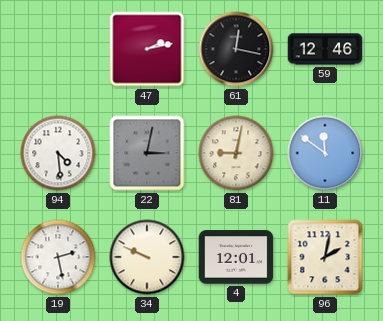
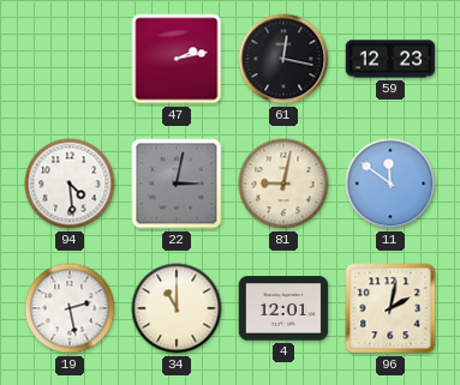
59: 12:46 -> 12:23 (390, 59)
34: 9:49 -> 11:00 (177, 308)
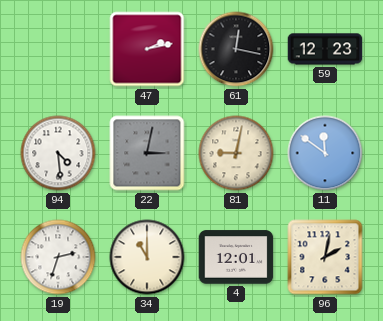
19: 2:28 -> 2:33 (58, 257)
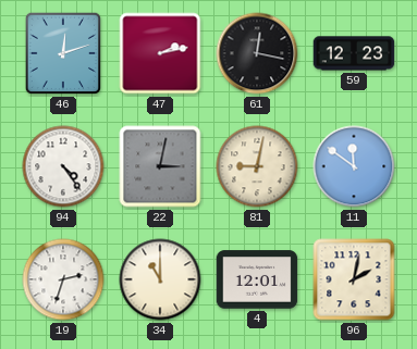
46: none -> 12:12 (63, 53)
94: 4:29 -> 4:24 (63, 166)
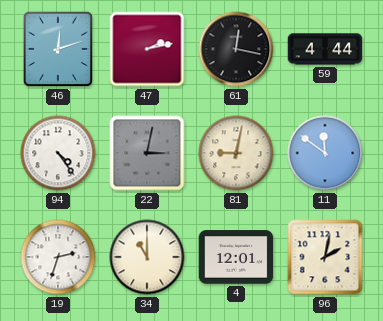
59: 12:23 -> 4:44 (325, 49)
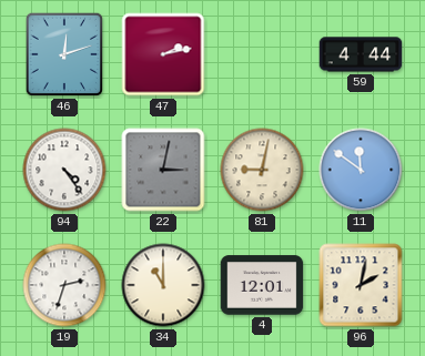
61: 12:17 -> none (236, 49)
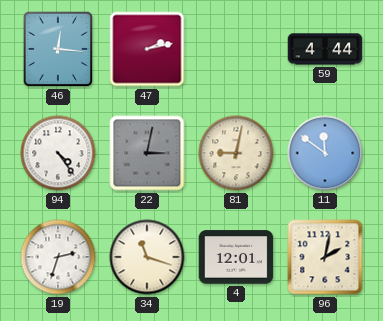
46: 12:12 -> 12:16 (58, 49)
34: 11:00 -> 11:18 (147, 257)
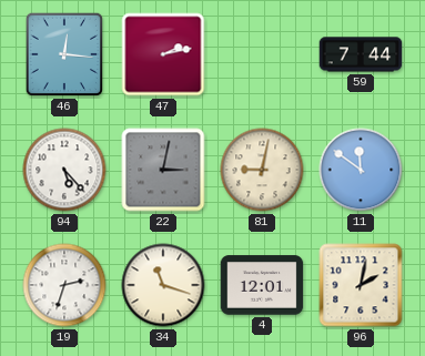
59: 4:44 -> 7:44 (361, 54)
94: 4:24 -> 5:23 (64, 170)
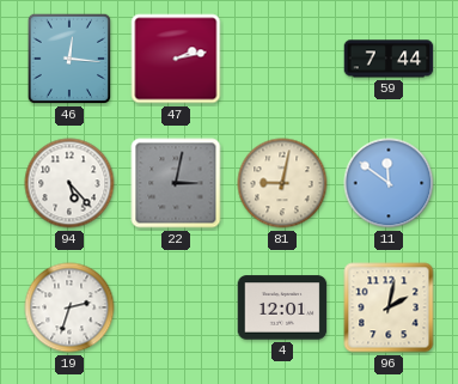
34: 11:18 -> none (163, 285)
